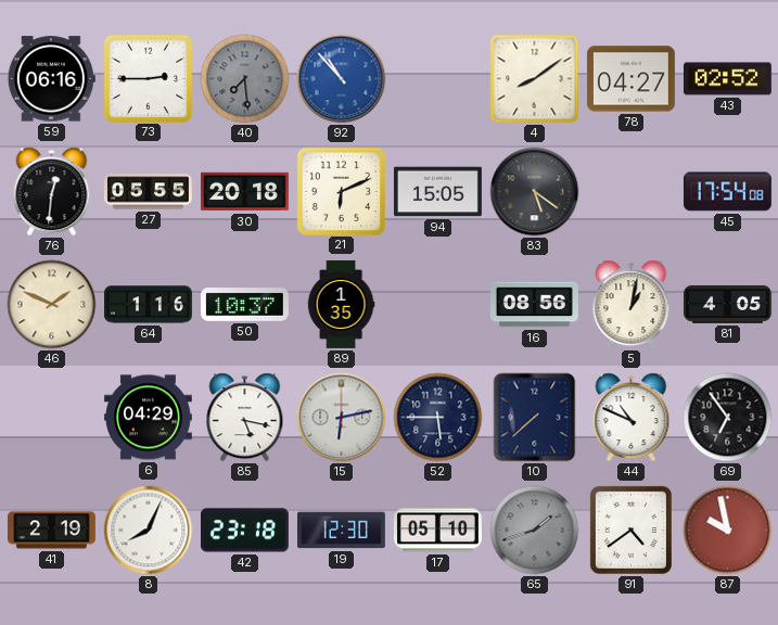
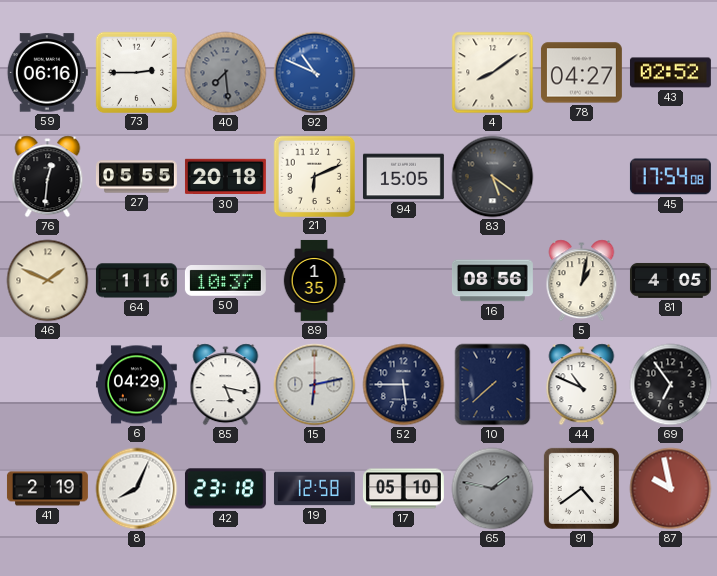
92: 10:53 -> 10:49 (315, 73)
19: 12:30 -> 12:58 (314, 489)
65: 1:42 -> 1:47 (493, 489)
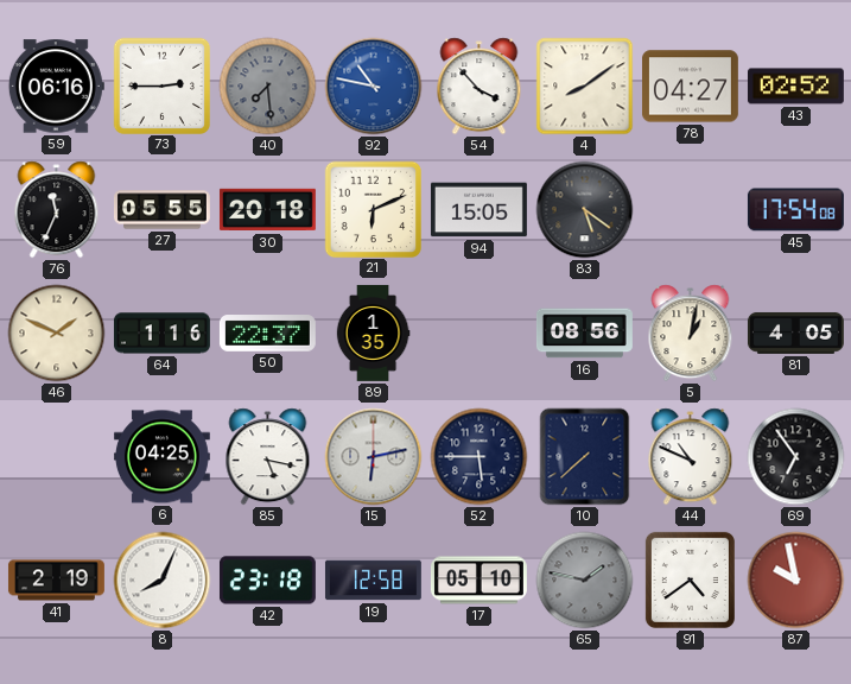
92: 10:49 -> 10:47 (374, 87)
54: none -> 3:53 (480, 87)
76: 12:31 -> 11:34 (57, 210)
50: 10:37 -> 22:37 (267, 334)
6: 04:29 -> 04:25 (161, 457)
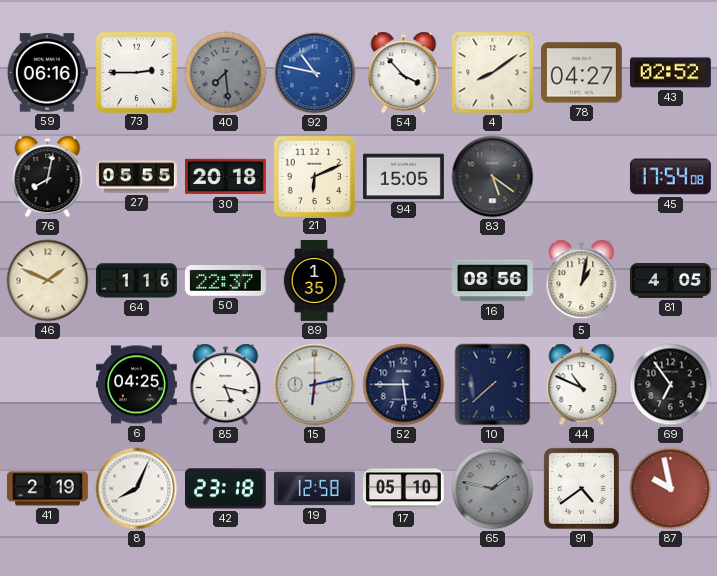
76: 11:34 -> 8:02 (48, 177)
